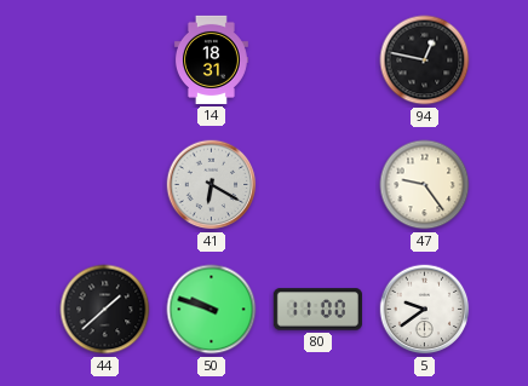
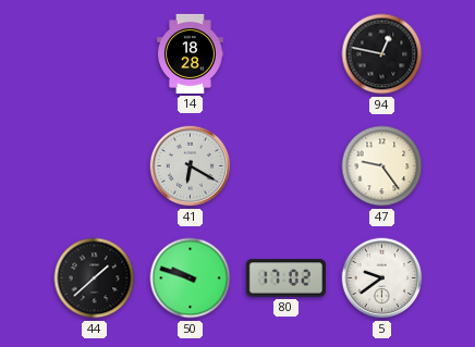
14: 18:31 -> 18:28 (190, 53)
80: 11:00 -> 17:02 (285, 278)
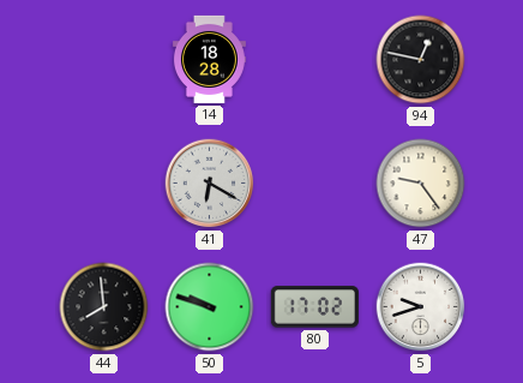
44: 1:38 -> 7:59 (104, 307)
5: 9:39 -> 9:42 (421, 307)
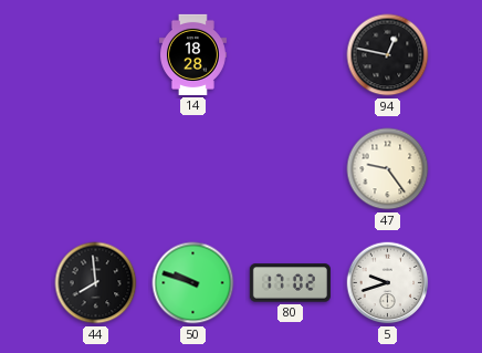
41: 6:20 -> none (210, 184)
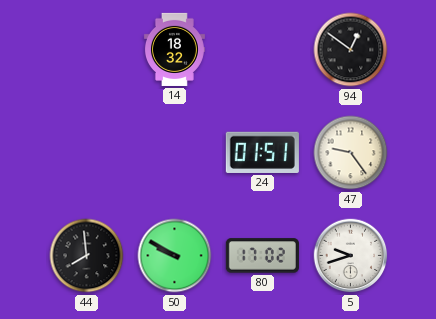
14: 18:28 -> 18:32 (174, 49)
94: 12:47 -> 12:51 (351, 50)
24: none -> 01:51 (262, 152)
50: 9:48 -> 9:50 (175, 256)
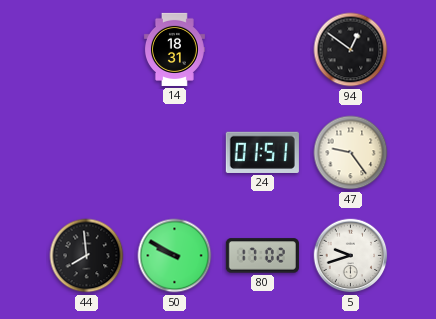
14: 18:32 -> 18:31 (174, 49)
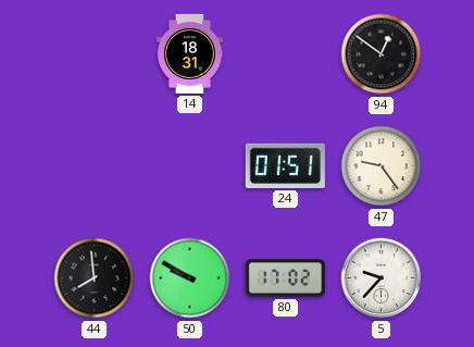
5: 9:42 -> 9:37 (382, 278)
